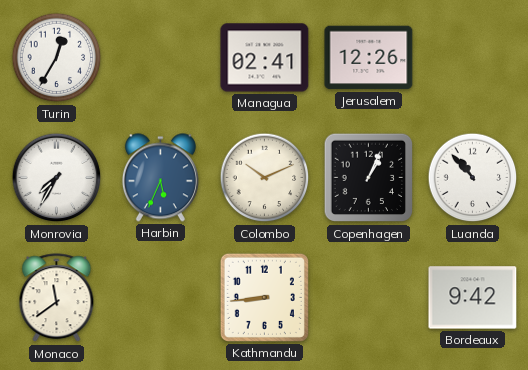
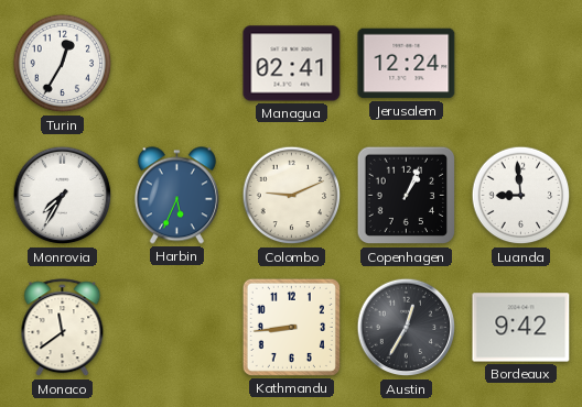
Jerusalem: 12:26 -> 12:24 (407, 64)
Colombo: 10:11 -> 9:11 (292, 196)
Luanda: 10:53 -> 8:59 (521, 196)
Austin: none -> 12:35 (407, 328)
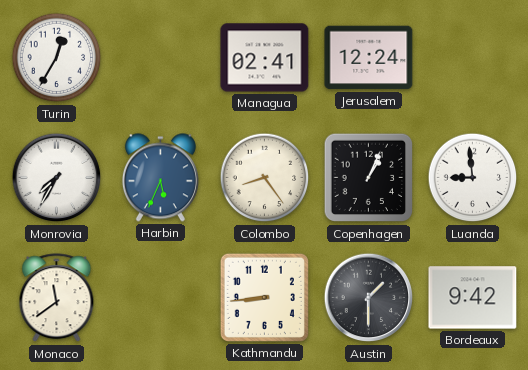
Colombo: 9:11 -> 8:24 (265, 178)
Austin: 12:35 -> 1:30 (369, 298)
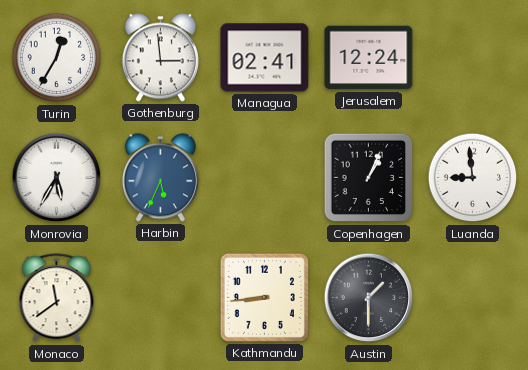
Gothenburg: none -> 2:59 (160, 58)
Monrovia: 7:35 -> 5:35 (57, 178)
Colombo: 8:24 -> none (265, 178)
Bordeaux: 9:42 -> none (473, 298)
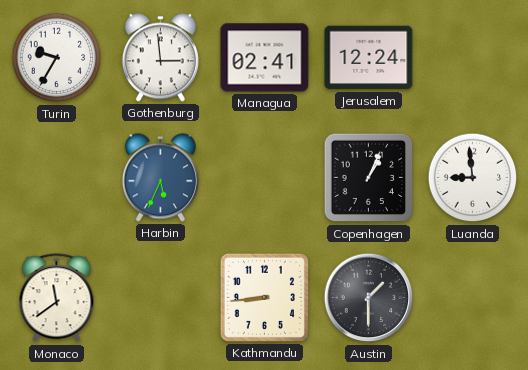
Turin: 12:35 -> 9:35 (57, 58)
Monrovia: 5:35 -> none (57, 178)
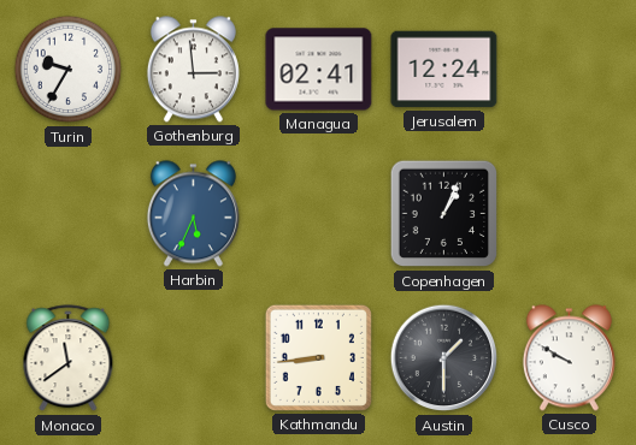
Luanda: 8:59 -> none (473, 178)
Cusco: none -> 9:50 (569, 358)
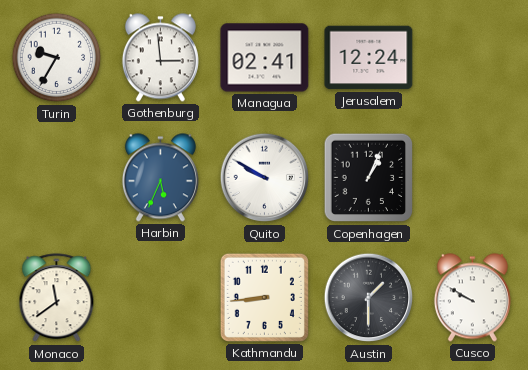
Quito: none -> 9:50 (265, 178)
